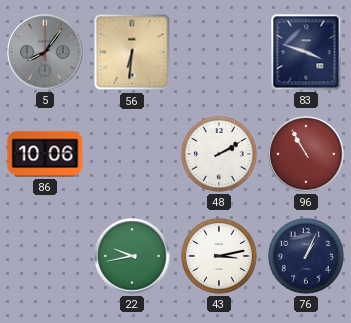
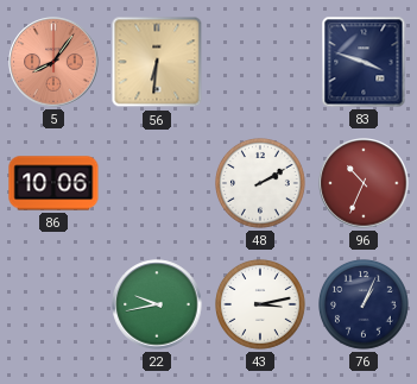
5 dial: grey -> salmon (53, 62)
96: 10:55 -> 10:34 (364, 183)
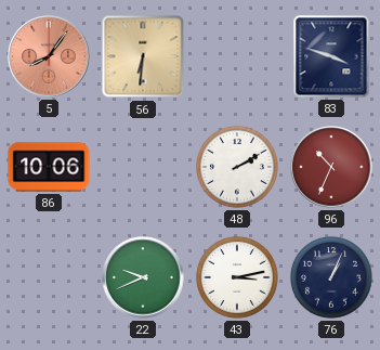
22: 9:43 -> 9:41 (143, 277)
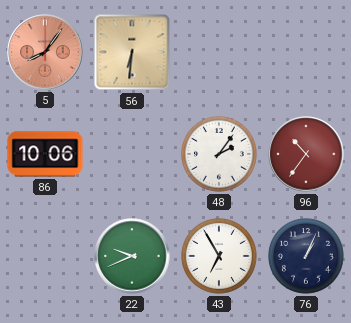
83: 3:48 -> none (331, 56)
48: 2:10 -> 2:06 (220, 155)
96: 10:34 -> 10:36 (306, 154)
43: 3:13 -> 6:55 (220, 257)
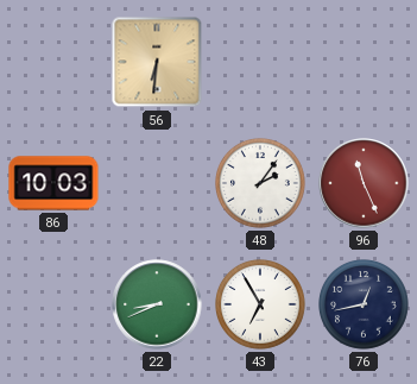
5: 8:06 -> none (45, 52)
86: 10:06 -> 10:03 (53, 183)
96: 10:36 -> 11:26 (364, 183)
22: 9:41 -> 8:41 (157, 304)
76: 1:04 -> 12:43 (365, 306)
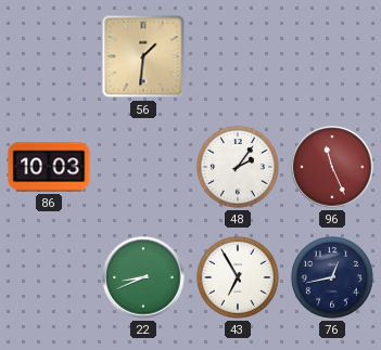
56: 6:31 -> 1:31 (143, 56)
